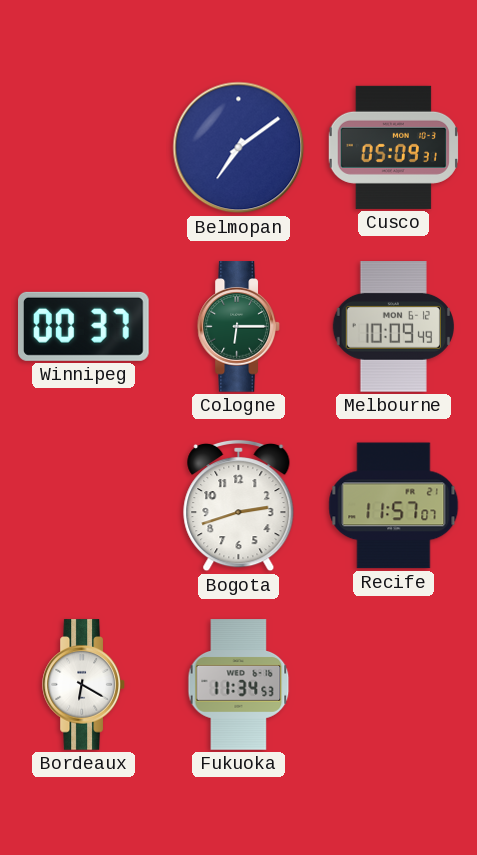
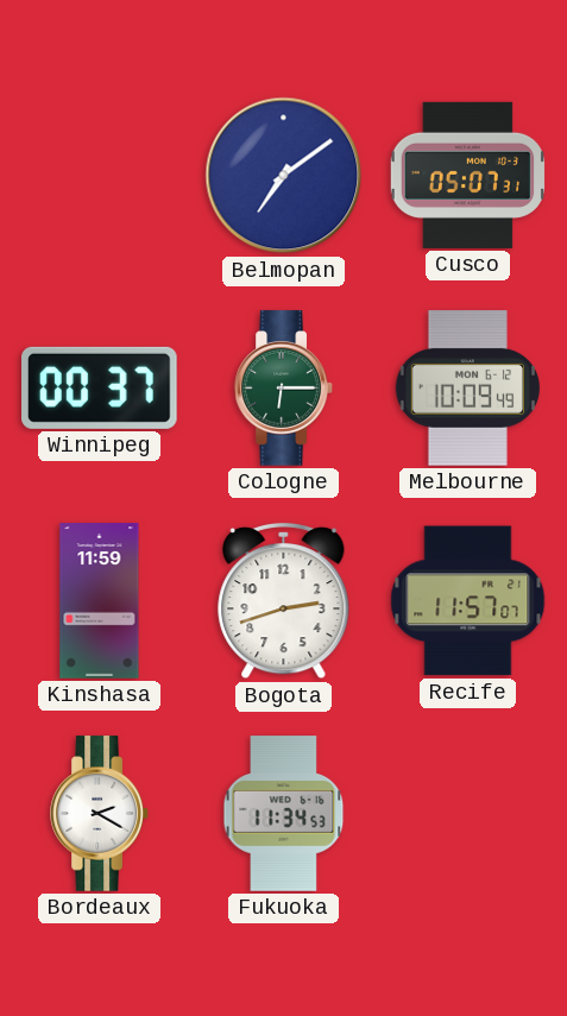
Cusco: 05:09 -> 05:07 (467, 175)
Kinshasa: none -> 11:59 (100, 601)
Bordeaux: 6:20 -> 2:20 (100, 814)
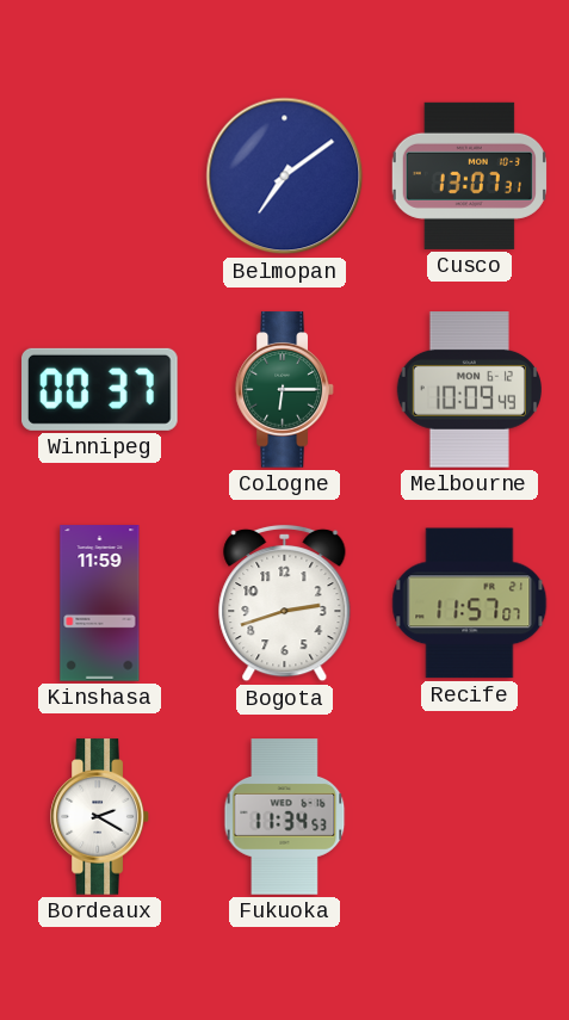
Cusco: 05:07 -> 13:07 (469, 175)
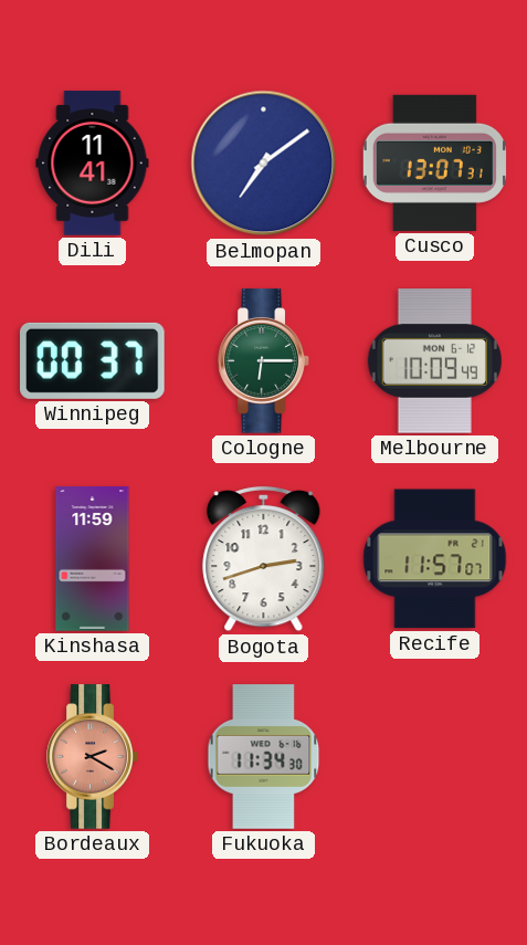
Dili: none -> 11:41 (93, 164)
Bordeaux dial: white -> salmon (93, 757)
Fukuoka: 11:34:53 -> 11:34:30 (264, 757)
